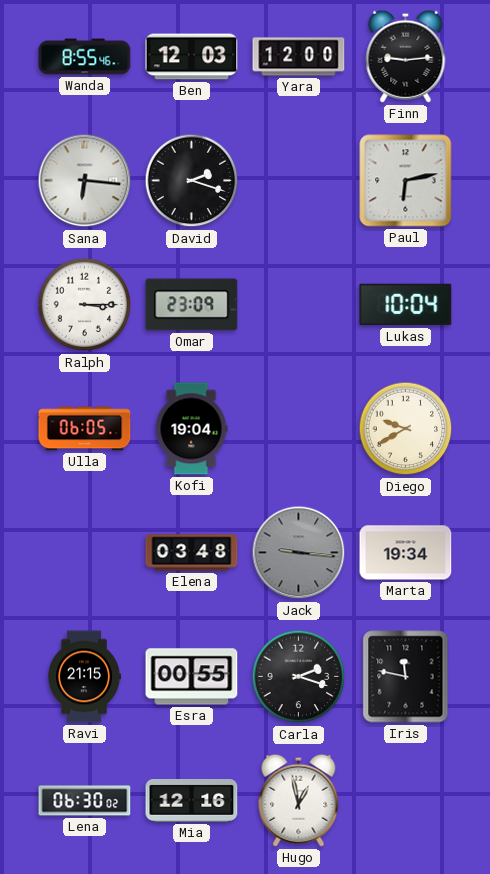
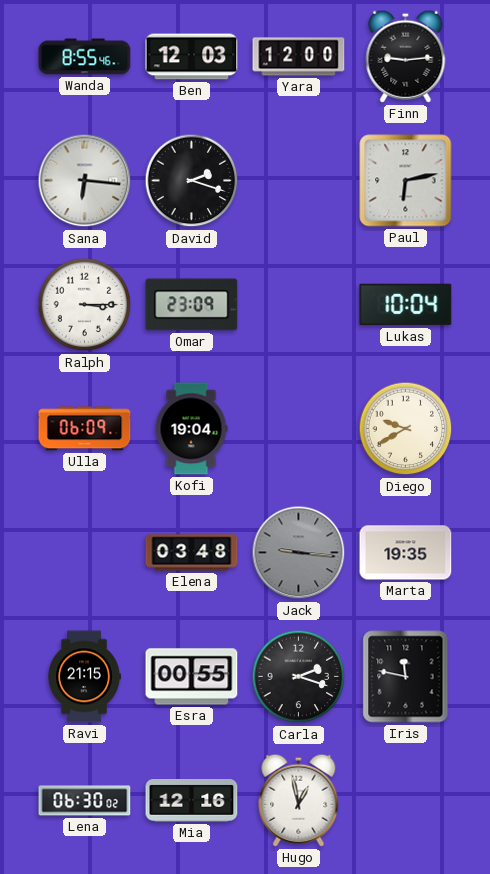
Ulla: 06:05 -> 06:09 (85, 429)
Marta: 19:34 -> 19:35 (406, 553)
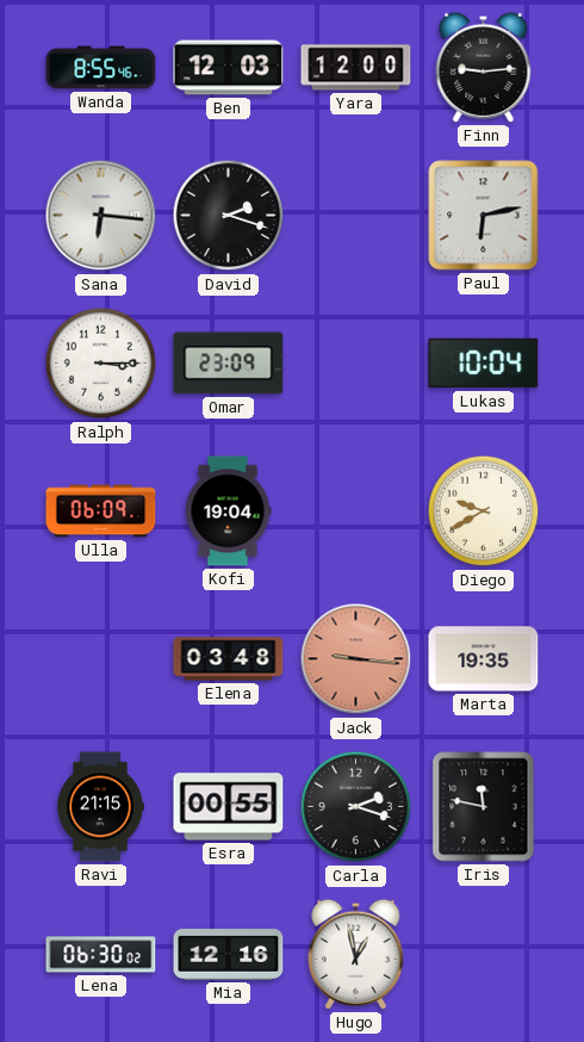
Jack dial: grey -> salmon (356, 659)
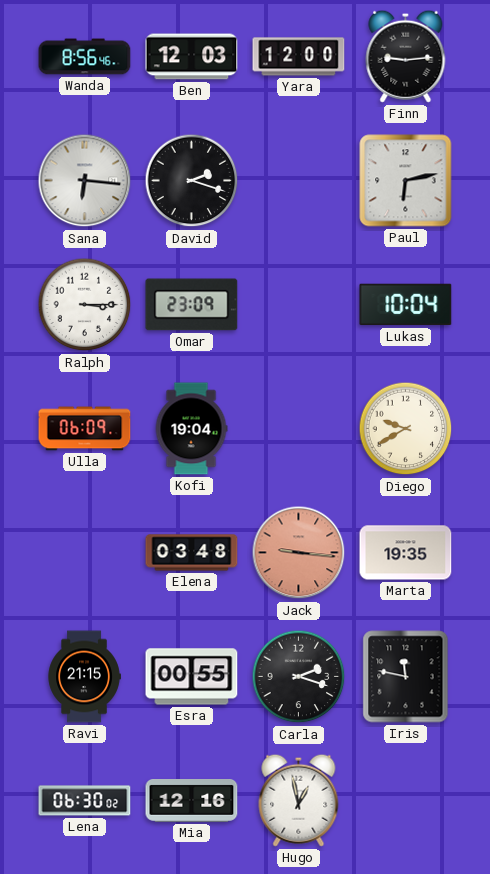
Wanda: 8:55 -> 8:56 (85, 57)
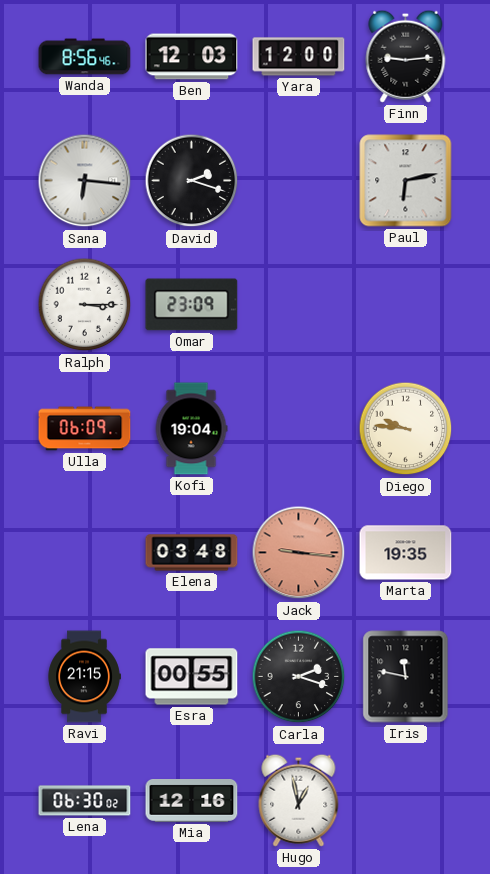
Lukas: 10:04 -> none (406, 305)
Diego: 9:40 -> 9:46 (406, 429)
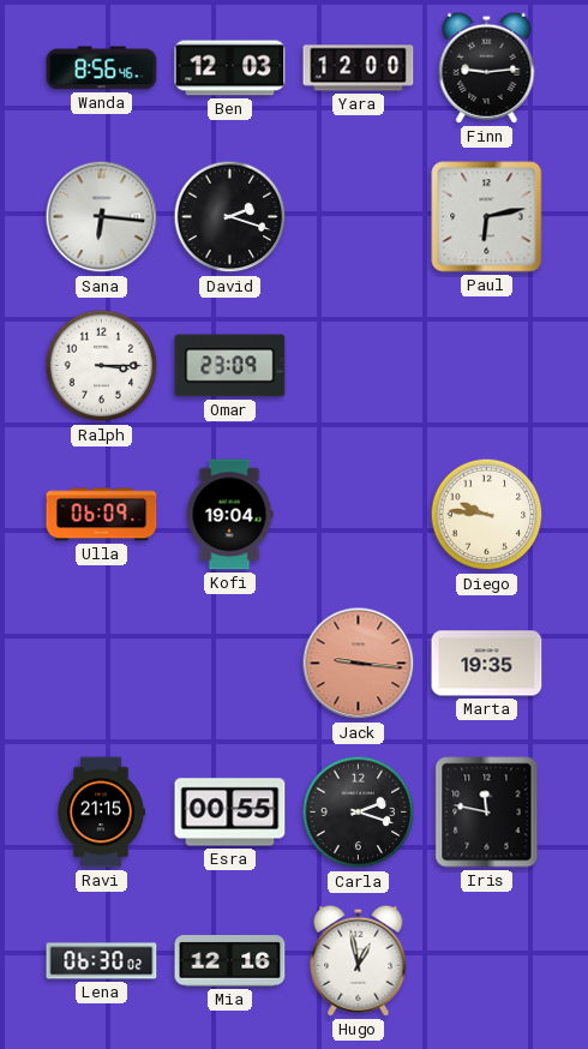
Elena: 03:48 -> none (192, 553)
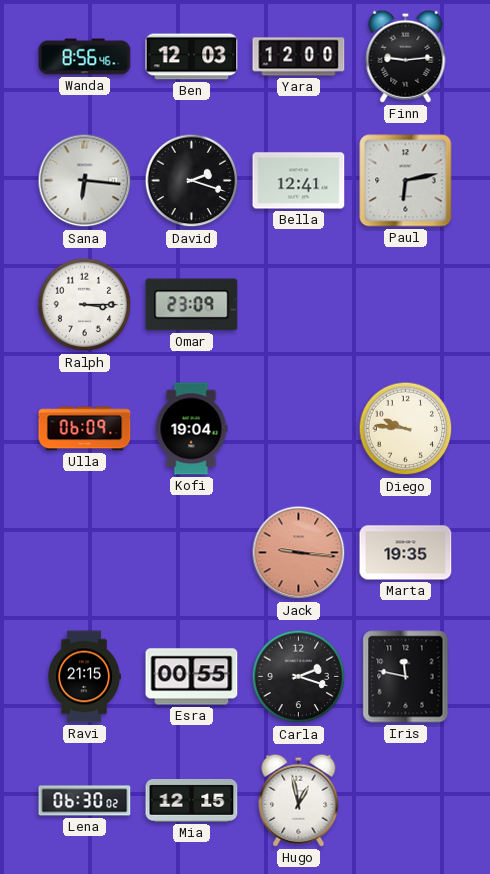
Bella: none -> 12:41 (299, 181)
Mia: 12:16 -> 12:15 (192, 801)
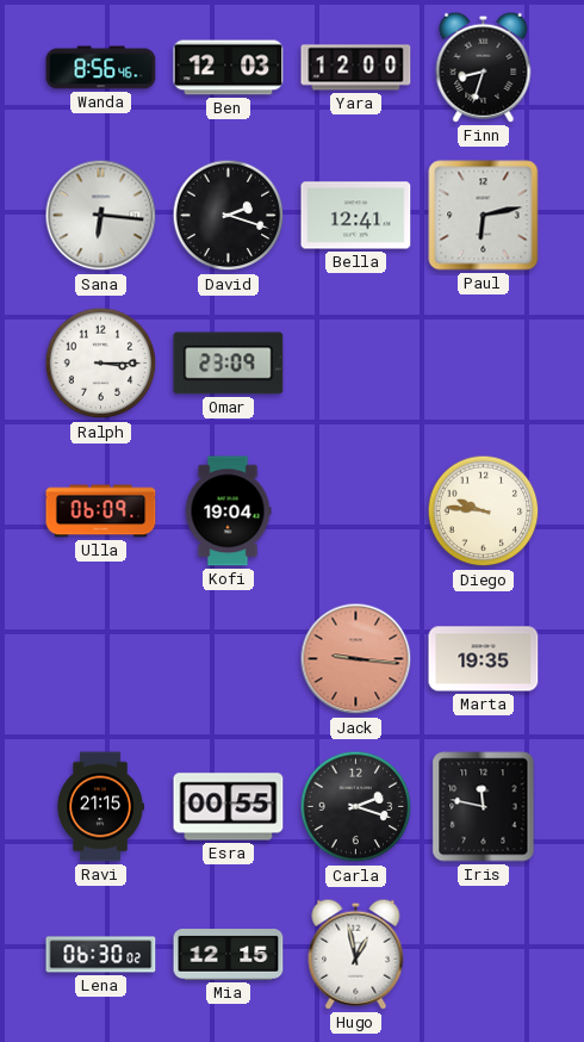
Finn: 9:14 -> 8:33 (484, 67)
